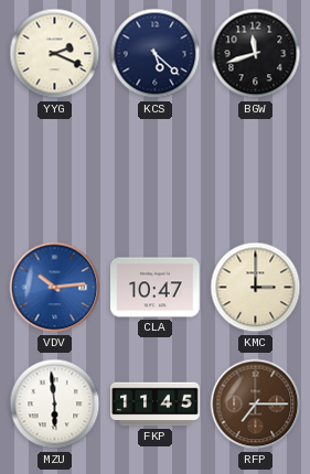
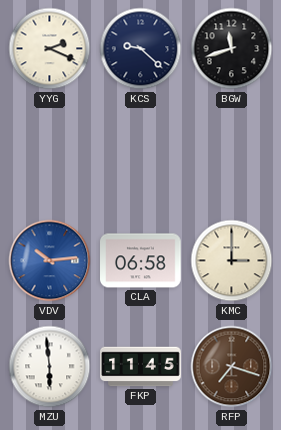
KCS: 5:22 -> 9:22 (141, 49)
CLA: 10:47 -> 06:58 (141, 261)
RFP: 7:15 -> 7:18 (232, 367)
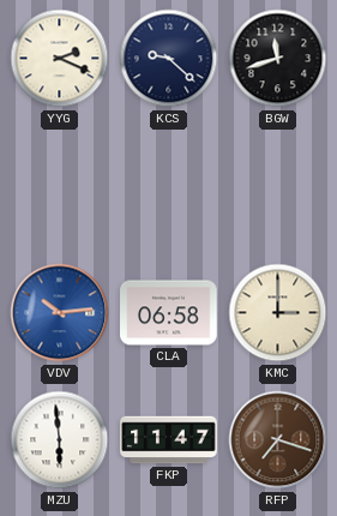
FKP: 11:45 -> 11:47 (169, 440)
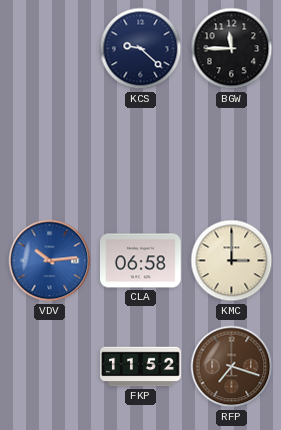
YYG: 2:19 -> none (60, 59)
BGW: 11:42 -> 11:45 (232, 49)
MZU: 5:59 -> none (60, 440)
FKP: 11:47 -> 11:52 (141, 367)
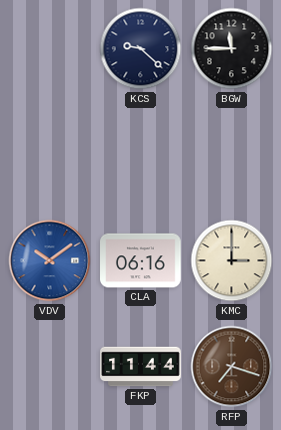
VDV: 10:14 -> 10:09 (50, 261)
CLA: 06:58 -> 06:16 (141, 261)
FKP: 11:52 -> 11:44 (141, 367)
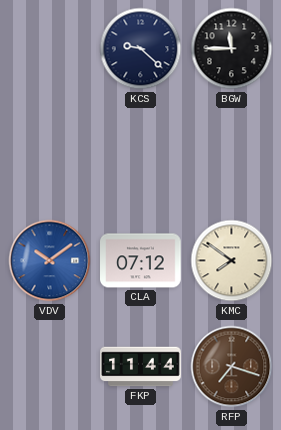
CLA: 06:16 -> 07:12 (141, 261)
KMC: 3:00 -> 7:51 (232, 261)
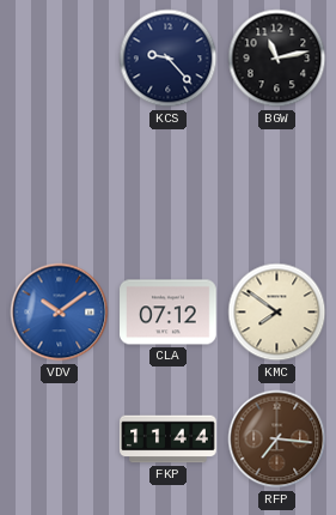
KCS: 9:22 -> 9:23 (169, 59)
BGW: 11:45 -> 11:13 (277, 59)
RFP: 7:18 -> 7:16 (277, 440)
